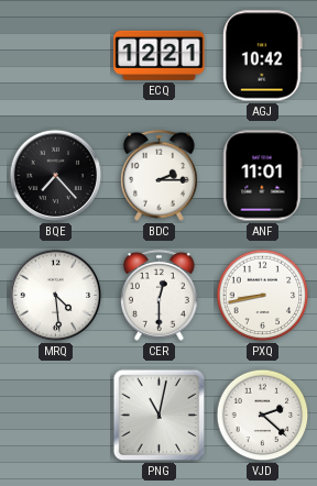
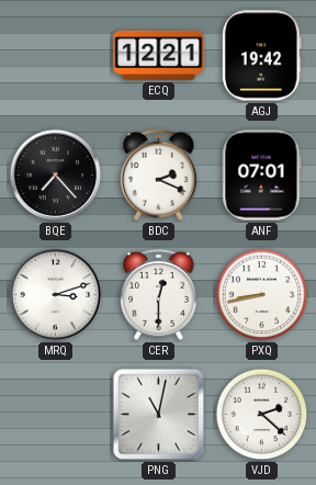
AGJ: 10:42 -> 19:42 (261, 56)
BDC: 2:15 -> 2:19 (158, 174)
ANF: 11:01 -> 07:01 (262, 176)
MRQ: 4:29 -> 3:12 (56, 295)
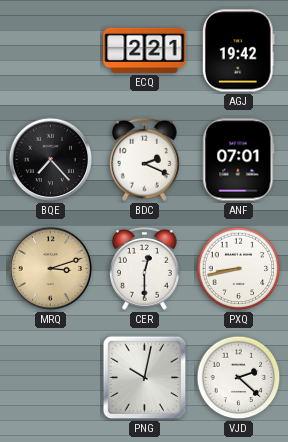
ECQ: 12:21 -> 2:21 (145, 50)
MRQ dial: white -> champagne (51, 269)
PNG: 11:02 -> 10:02 (145, 378)
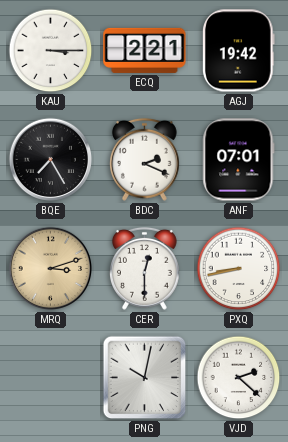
KAU: none -> 3:15 (51, 51)
BQE: 7:23 -> 7:25 (51, 160)
